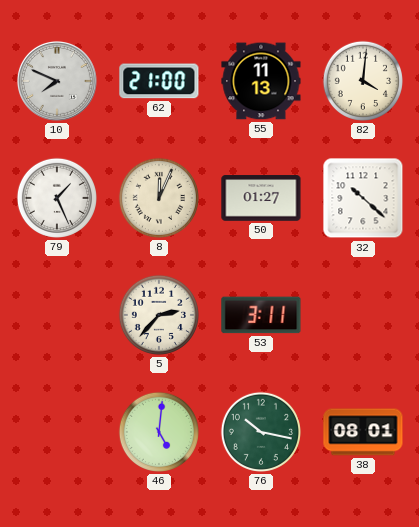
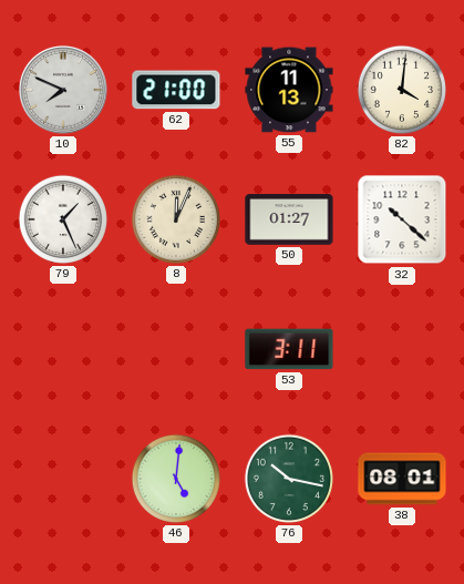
5: 2:37 -> none (159, 315)
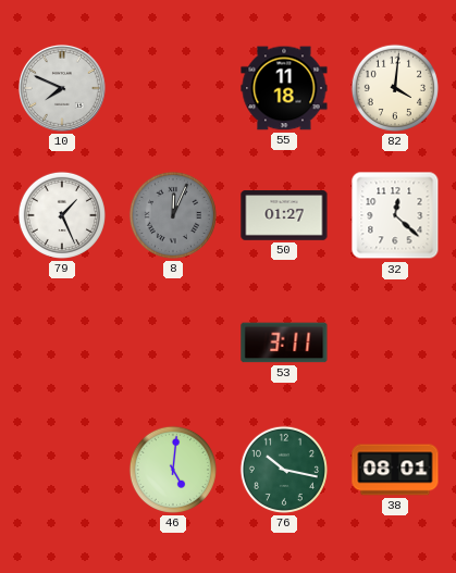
62: 21:00 -> none (176, 90)
55: 11:13 -> 11:18 (284, 88)
8 dial: cream -> grey (173, 215)
32: 10:22 -> 12:22 (395, 215)
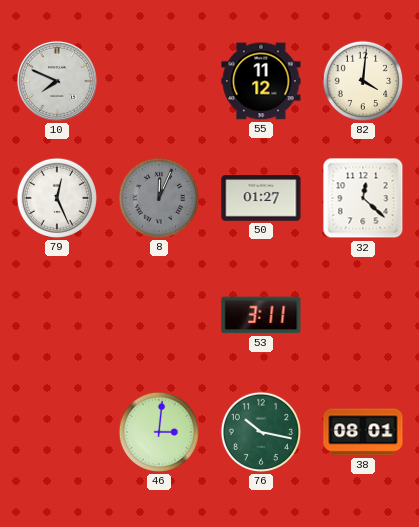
55: 11:18 -> 11:12 (261, 81)
79: 1:26 -> 12:26 (57, 198)
46: 5:01 -> 3:01 (159, 432)
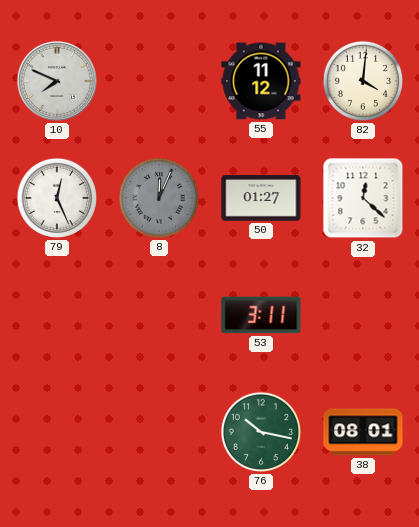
46: 3:01 -> none (159, 432)
